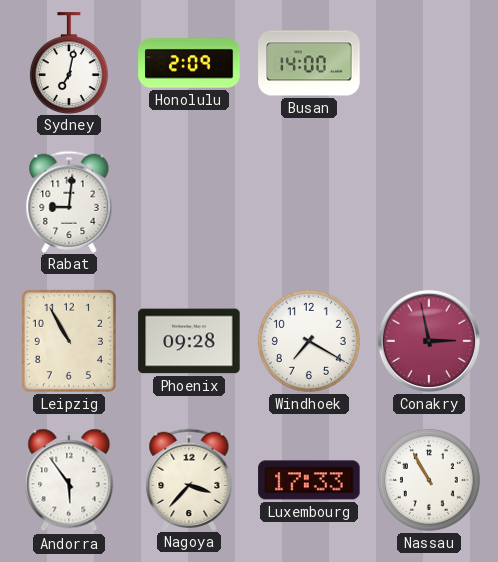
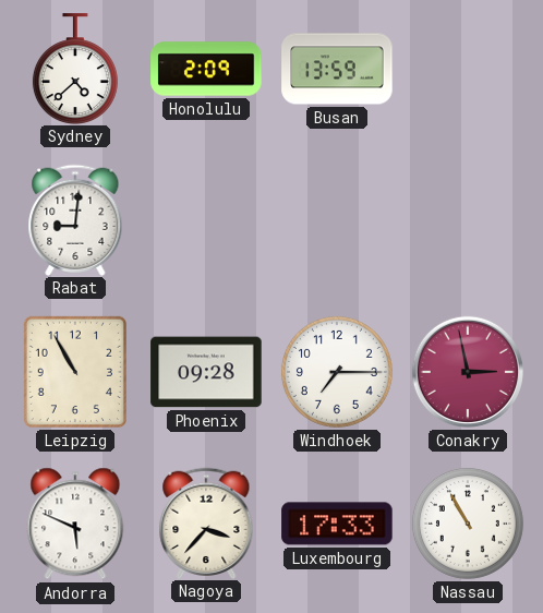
Sydney: 7:02 -> 4:38 (75, 69)
Busan: 14:00 -> 13:59 (337, 69)
Windhoek: 7:20 -> 7:15 (337, 372)
Andorra: 5:54 -> 5:49 (75, 524)
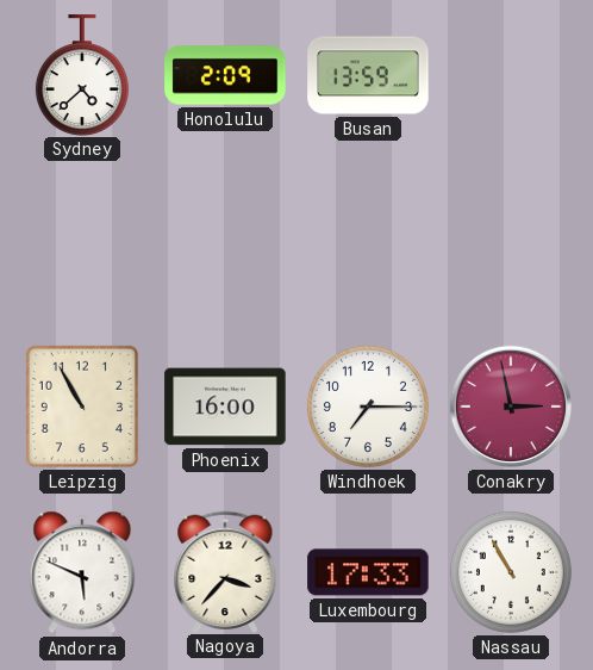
Rabat: 9:01 -> none (75, 219)
Phoenix: 09:28 -> 16:00 (225, 407)
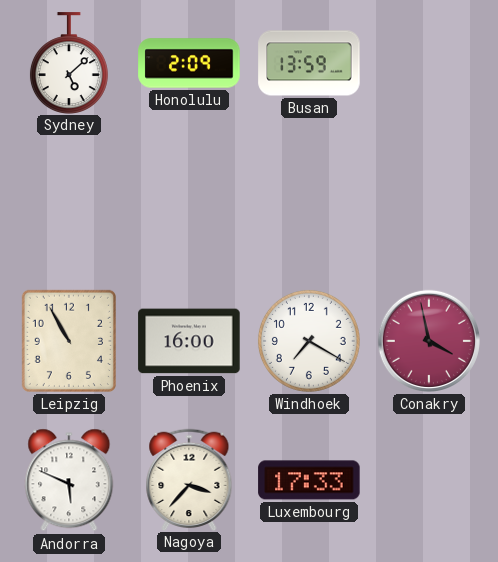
Sydney: 4:38 -> 5:08 (69, 63)
Windhoek: 7:15 -> 7:20 (309, 341)
Conakry: 2:58 -> 3:58 (429, 341)
Nassau: 10:55 -> none (511, 572)
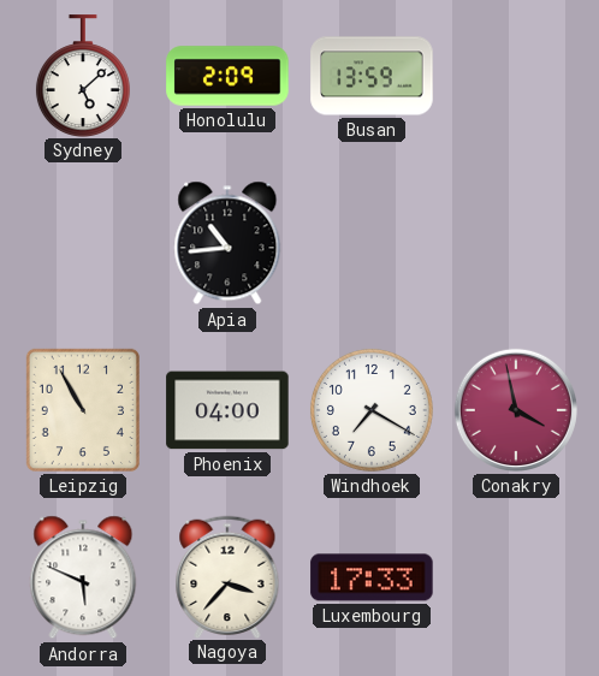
Apia: none -> 10:44 (227, 243)
Phoenix: 16:00 -> 04:00 (227, 410)
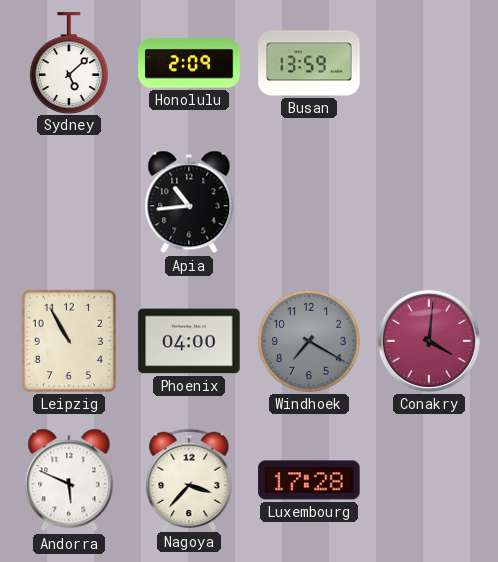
Windhoek dial: white -> grey (309, 341)
Conakry: 3:58 -> 4:01 (429, 341)
Luxembourg: 17:33 -> 17:28 (309, 480)
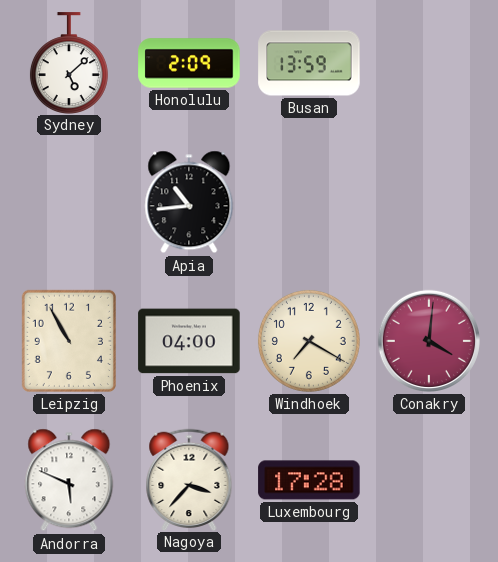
Windhoek dial: grey -> cream (309, 341)
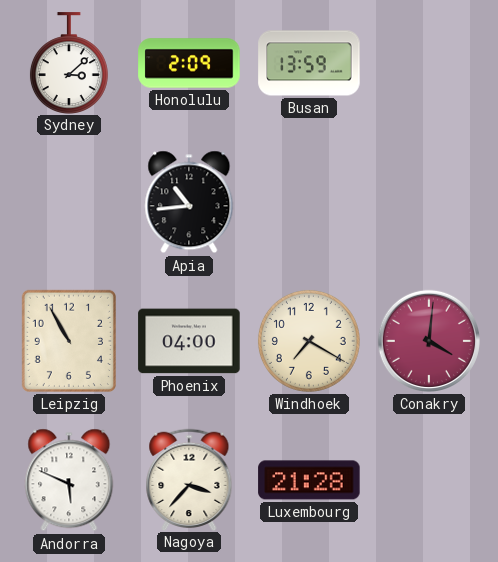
Sydney: 5:08 -> 3:08 (69, 63)
Luxembourg: 17:28 -> 21:28 (309, 480)
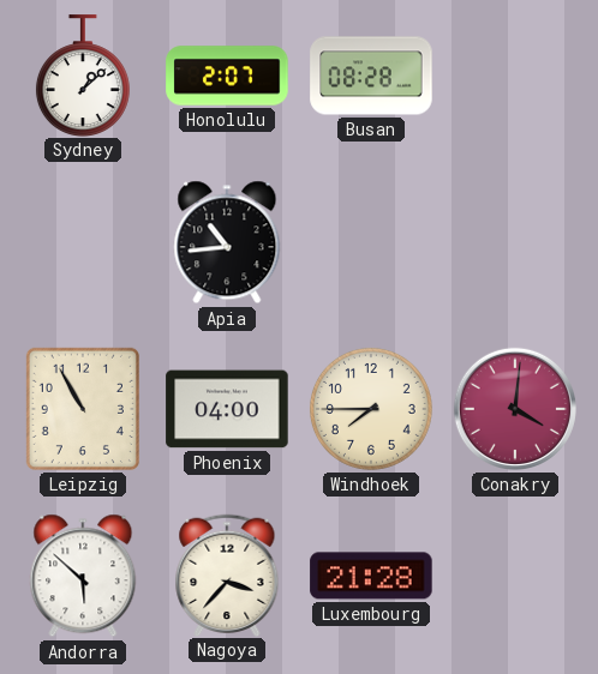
Sydney: 3:08 -> 1:08 (83, 76)
Honolulu: 2:09 -> 2:07 (227, 76)
Busan: 13:59 -> 08:28 (371, 76)
Windhoek: 7:20 -> 7:45 (371, 409)
Andorra: 5:49 -> 5:52 (83, 576)
